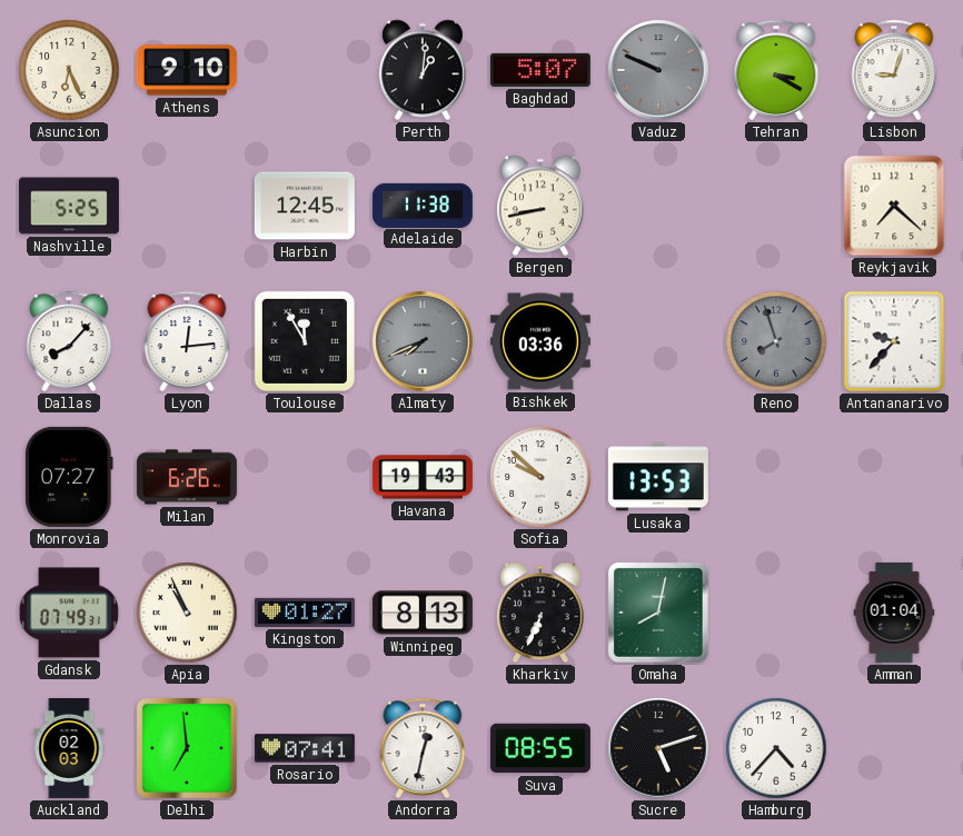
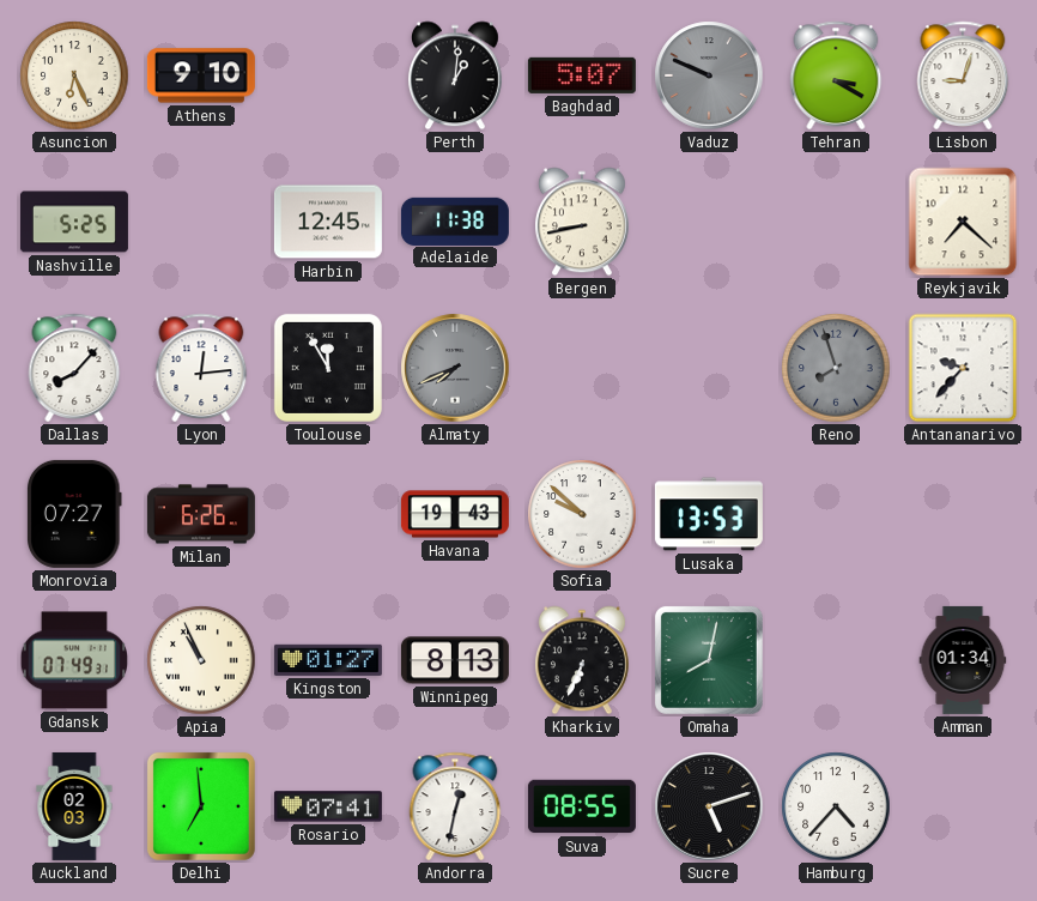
Bishkek: 03:36 -> none (540, 341)
Amman: 01:04 -> 01:34 (963, 660)
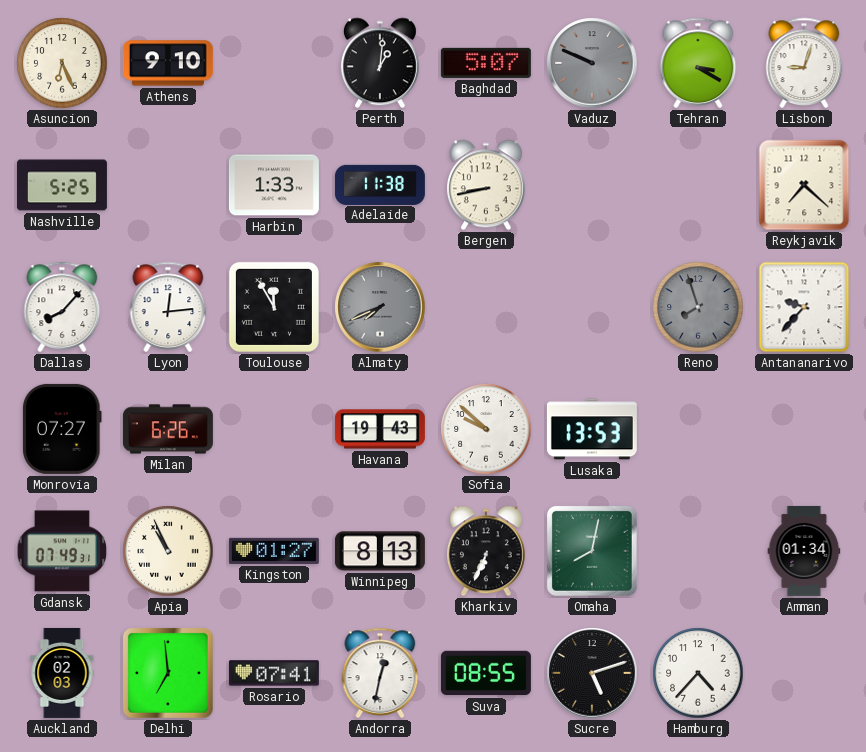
Harbin: 12:45 -> 1:33 (274, 185)
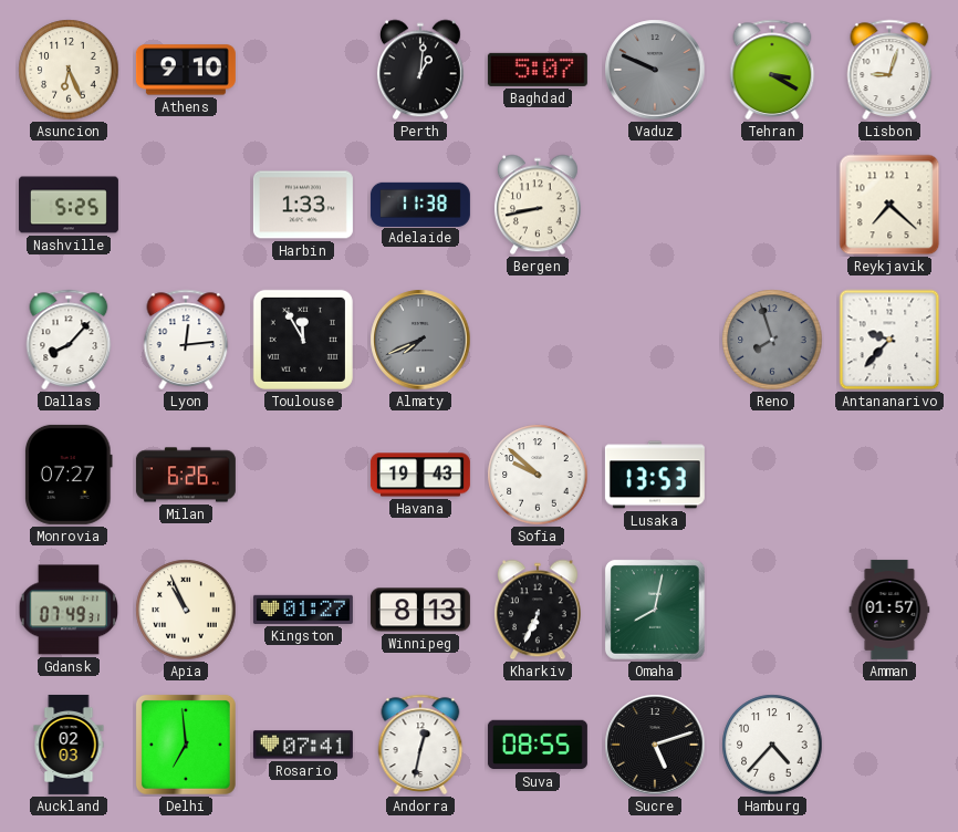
Amman: 01:34 -> 01:57 (889, 610)
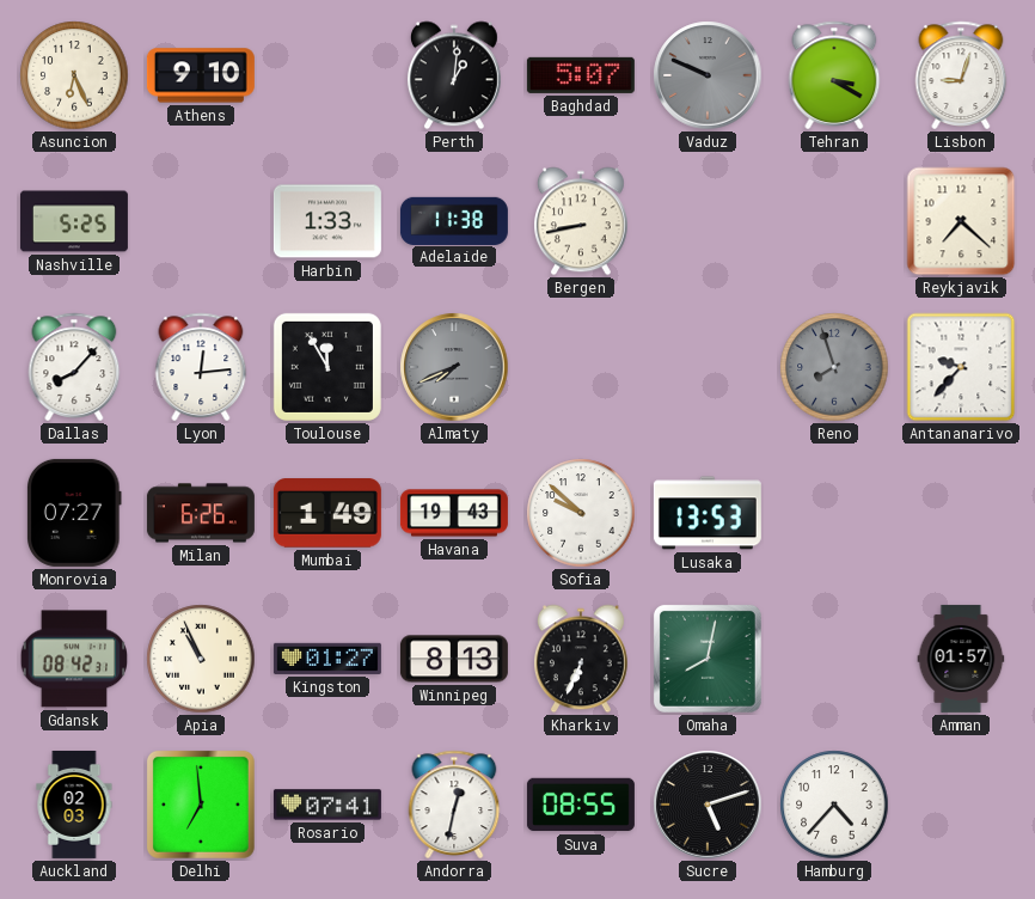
Mumbai: none -> 1:49 (327, 513)
Gdansk: 07:49 -> 08:42 (74, 659)
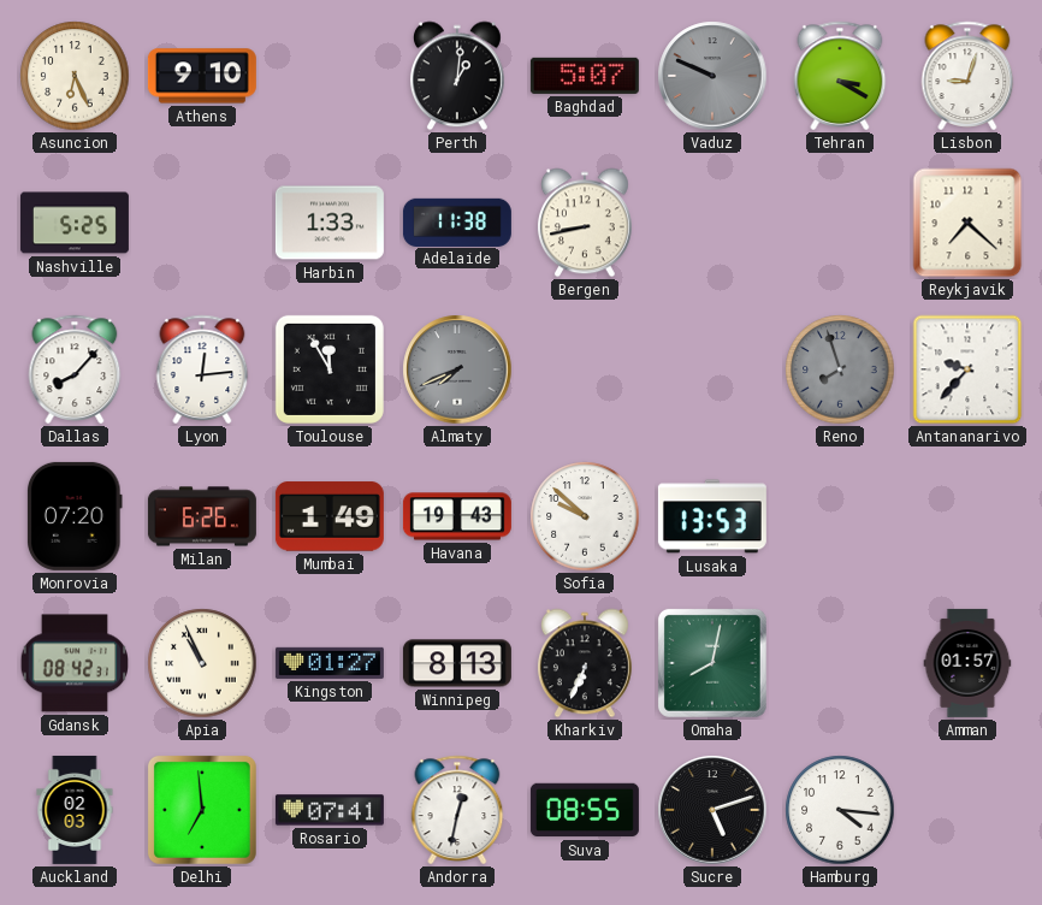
Monrovia: 07:27 -> 07:20 (76, 516)
Hamburg: 4:37 -> 4:16 (840, 810)
